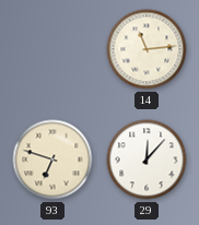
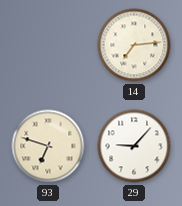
14: 11:14 -> 7:14 (134, 45)
29: 12:07 -> 9:07 (134, 146)
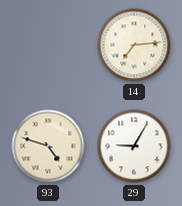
93: 6:48 -> 4:48 (48, 146)
29: 9:07 -> 9:05 (134, 146)
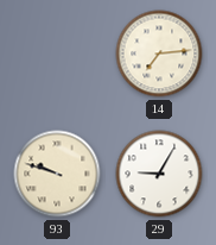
93: 4:48 -> 9:48 (57, 174)
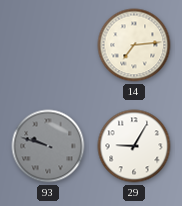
93 dial: cream -> grey (48, 146)
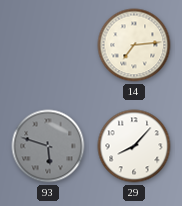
93: 9:48 -> 5:48 (48, 146)
29: 9:05 -> 8:07 (134, 146)
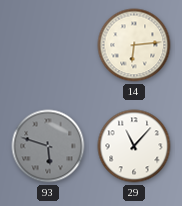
14: 7:14 -> 6:14 (134, 45)
29: 8:07 -> 11:07 (134, 146)
